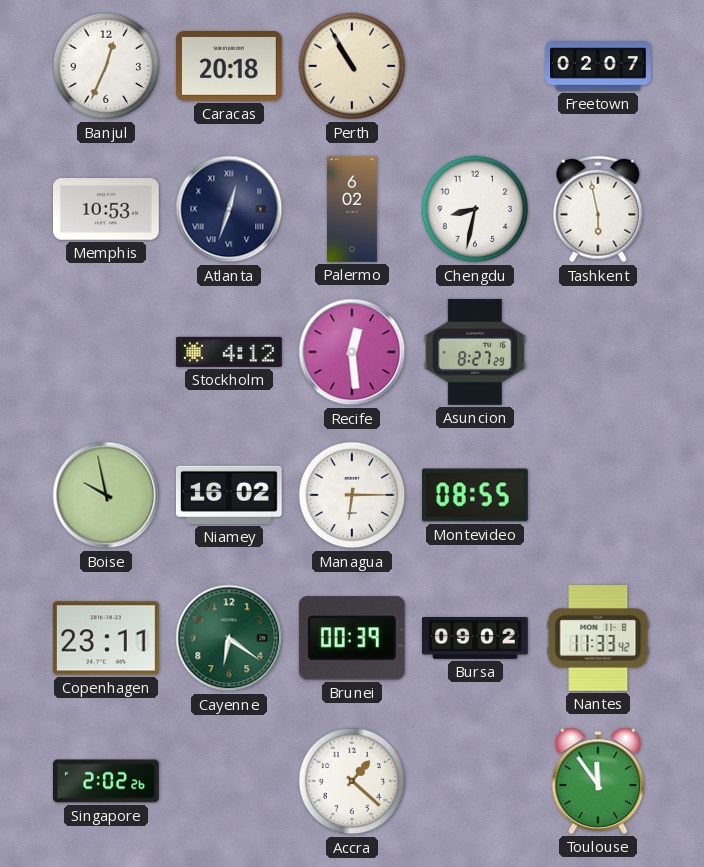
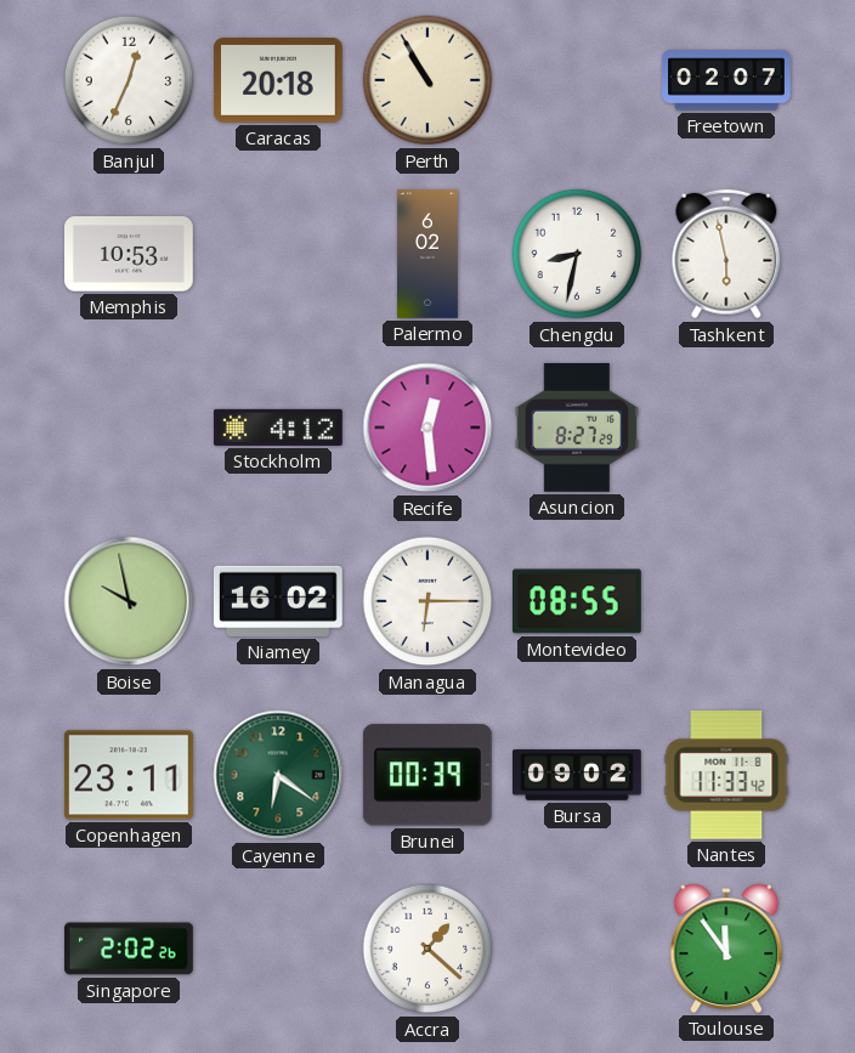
Atlanta: 12:33 -> none (229, 209)
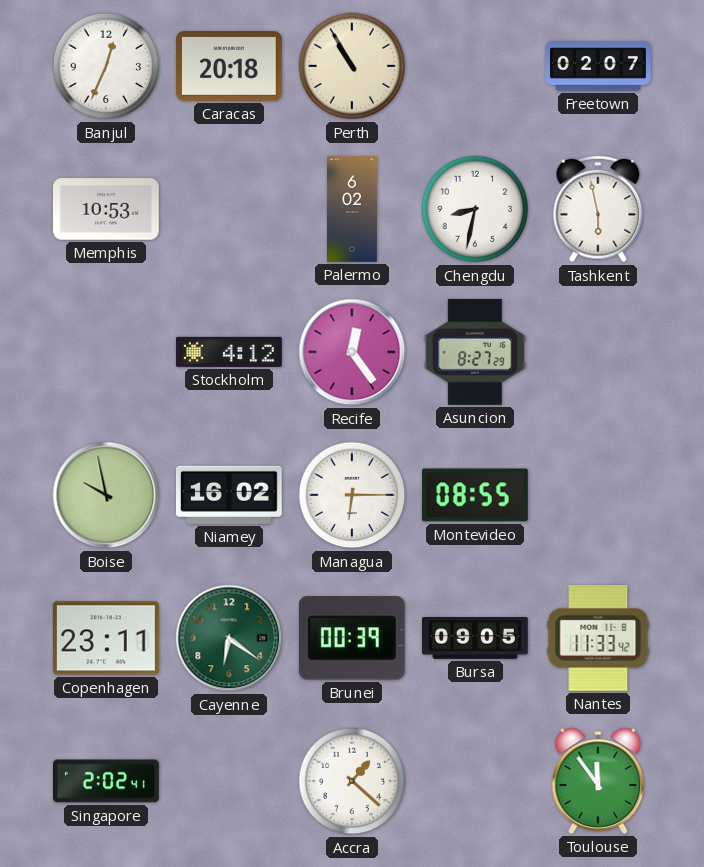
Recife: 12:29 -> 12:24 (352, 352)
Bursa: 09:02 -> 09:05 (476, 639)
Singapore: 2:02:26 -> 2:02:41 (107, 781)
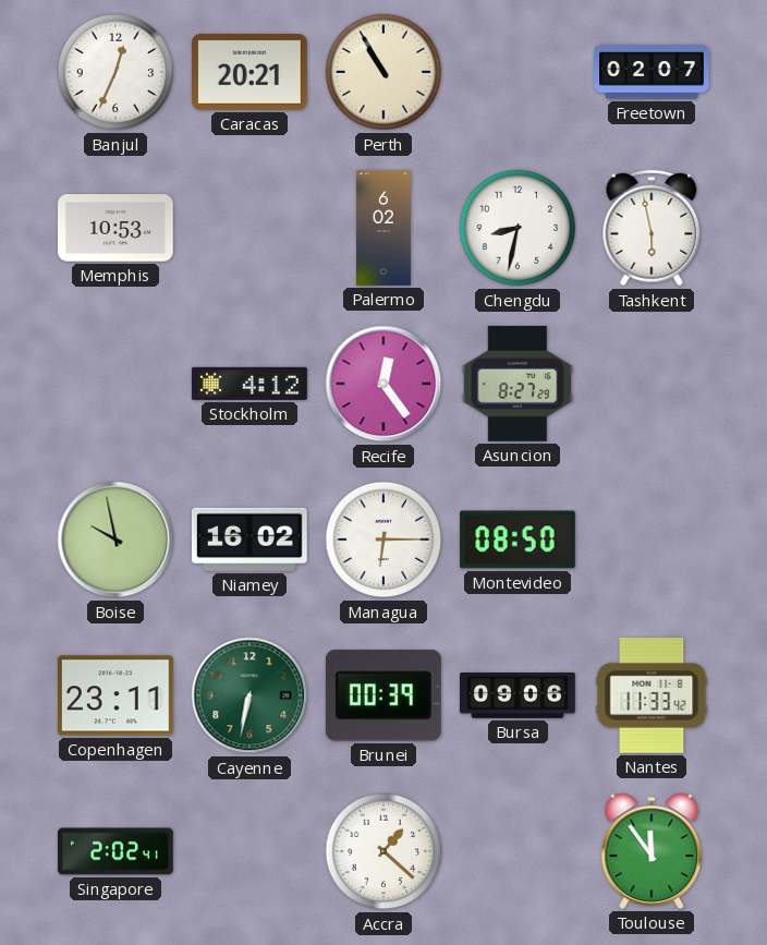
Caracas: 20:18 -> 20:21 (249, 73)
Montevideo: 08:55 -> 08:50 (519, 540)
Cayenne: 6:21 -> 6:32 (249, 695)
Bursa: 09:05 -> 09:06 (519, 696)
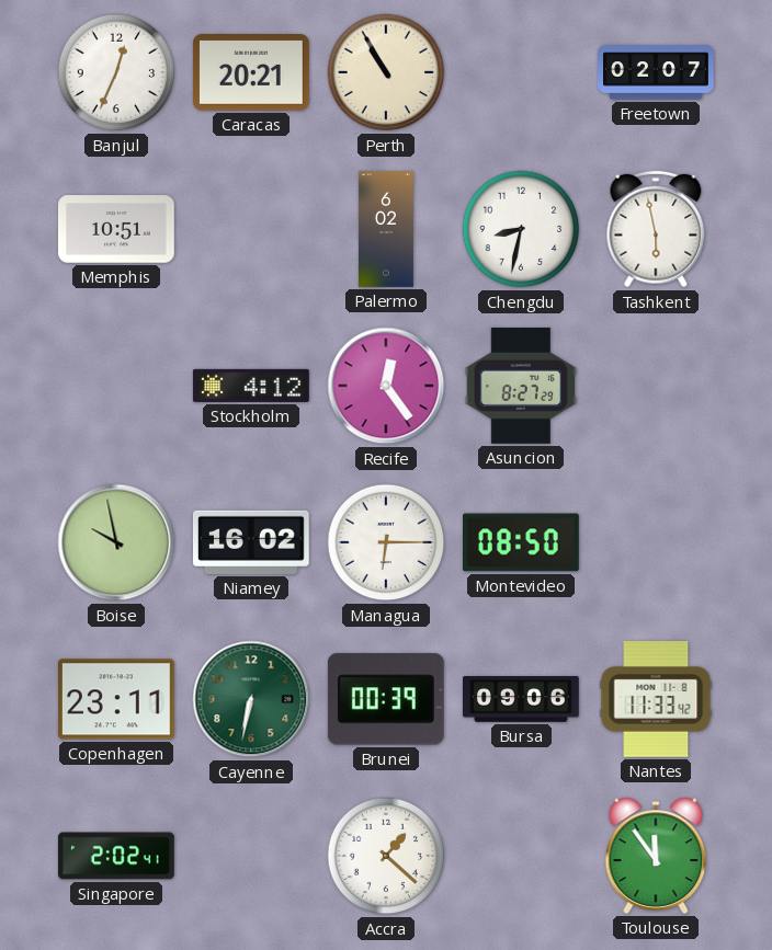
Memphis: 10:53 -> 10:51 (117, 229)
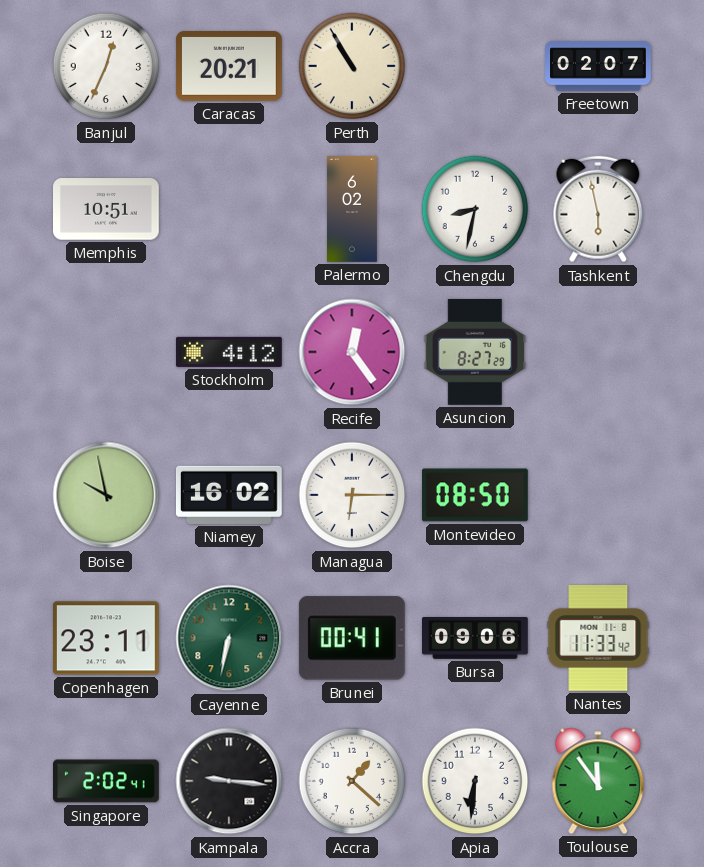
Brunei: 00:39 -> 00:41 (352, 638)
Kampala: none -> 9:16 (229, 781)
Apia: none -> 6:31 (475, 781)
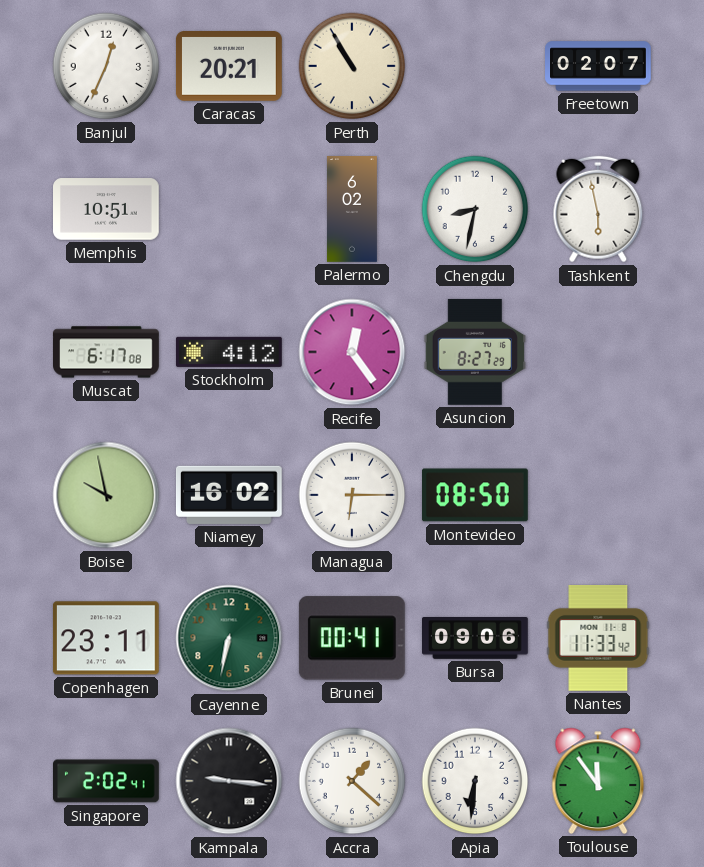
Muscat: none -> 6:17 (106, 352)
